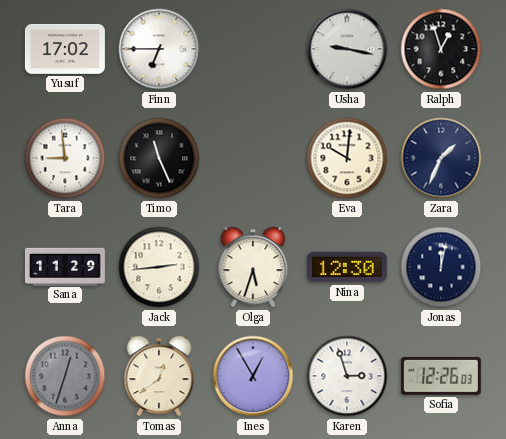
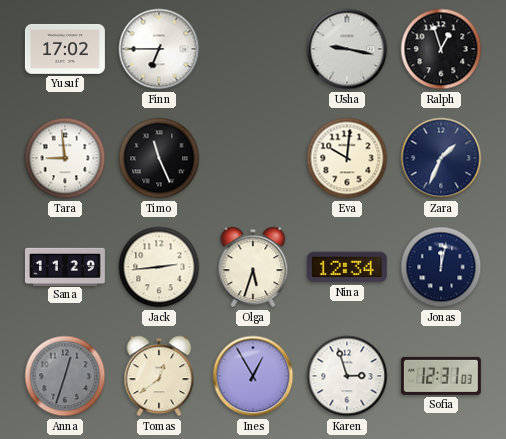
Nina: 12:30 -> 12:34 (347, 267)
Sofia: 12:26 -> 12:31 (441, 376)
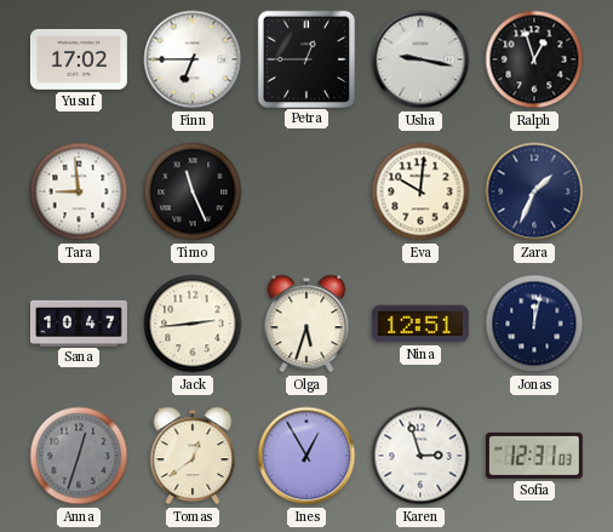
Petra: none -> 12:45 (305, 58)
Sana: 11:29 -> 10:47 (79, 322)
Nina: 12:34 -> 12:51 (420, 324)
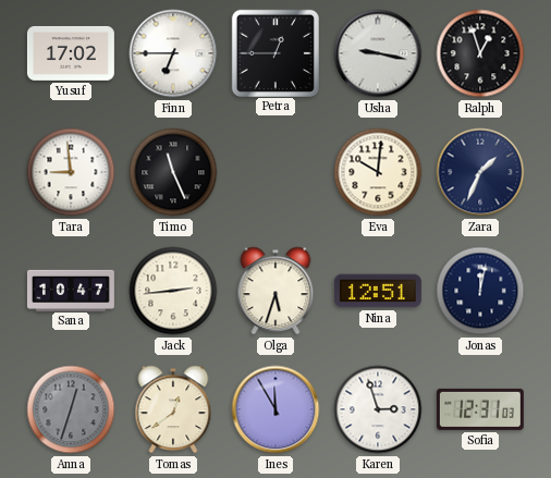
Ines: 12:55 -> 11:55 (275, 409)
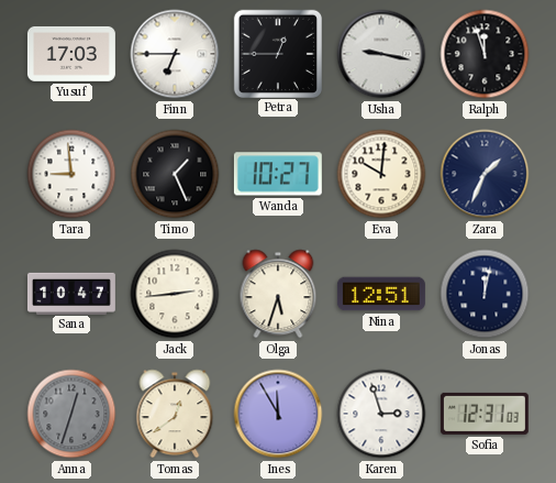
Yusuf: 17:02 -> 17:03 (71, 54)
Ralph: 12:57 -> 11:57 (485, 54)
Timo: 11:26 -> 1:26 (175, 174)
Wanda: none -> 10:27 (278, 174)
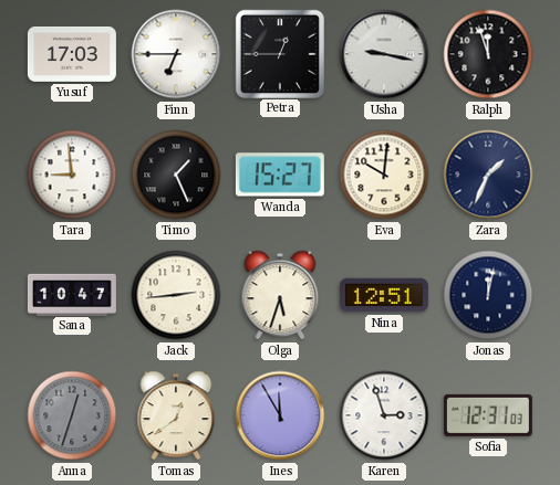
Wanda: 10:27 -> 15:27 (280, 175)
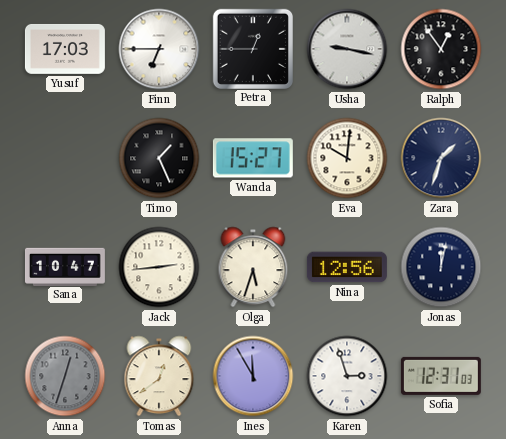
Ralph: 11:57 -> 12:54 (441, 49)
Tara: 8:59 -> none (72, 175)
Zara: 1:34 -> 1:33 (441, 158)
Nina: 12:51 -> 12:56 (347, 267)
